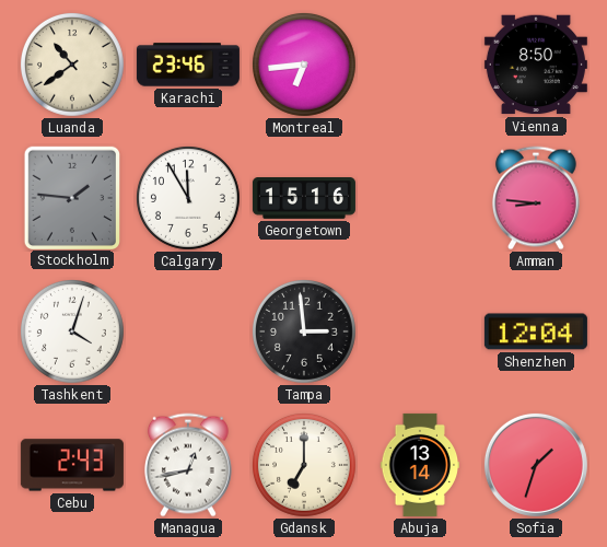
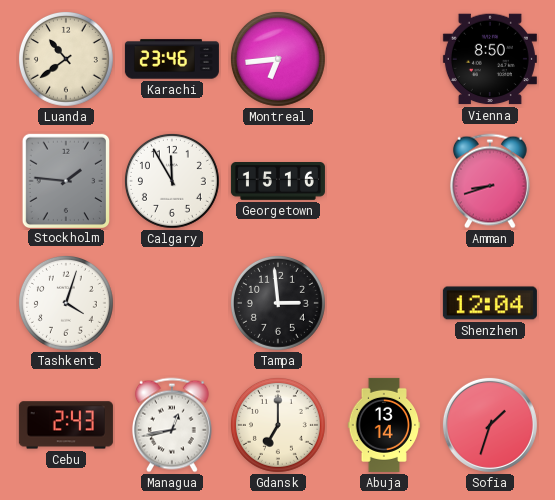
Amman: 8:46 -> 8:42 (490, 181)
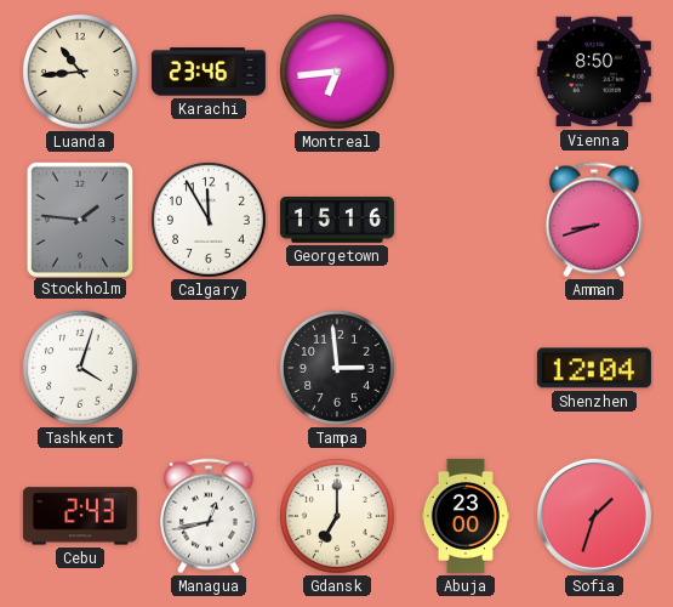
Luanda: 10:39 -> 10:44 (80, 72)
Abuja: 13:14 -> 23:00 (466, 516)
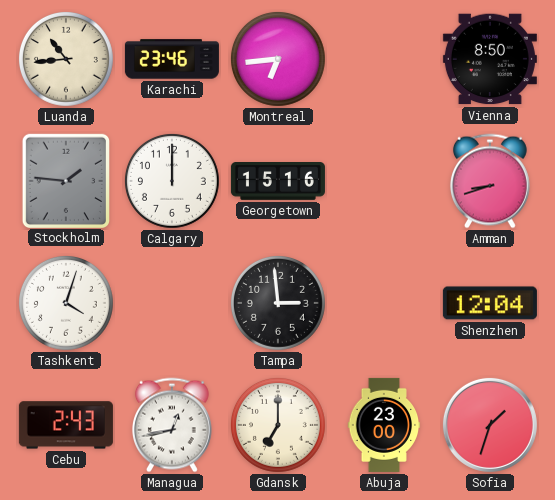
Calgary: 11:55 -> 12:00 (172, 181)
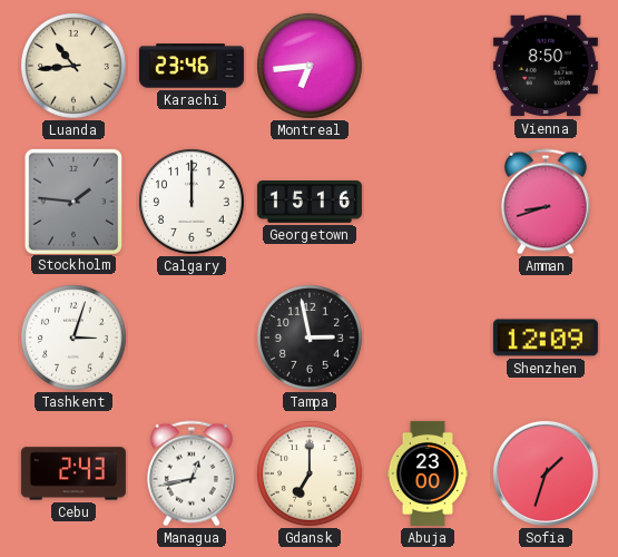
Tashkent: 4:03 -> 3:03 (73, 338)
Tampa: 2:59 -> 2:58 (310, 338)
Shenzhen: 12:04 -> 12:09 (546, 338)
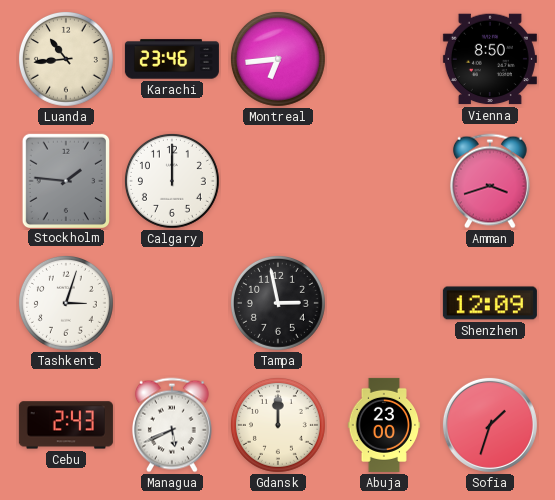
Georgetown: 15:16 -> none (310, 202)
Amman: 8:42 -> 3:42 (490, 181)
Managua: 12:43 -> 5:41 (172, 425)
Gdansk: 7:00 -> 12:00 (278, 425)
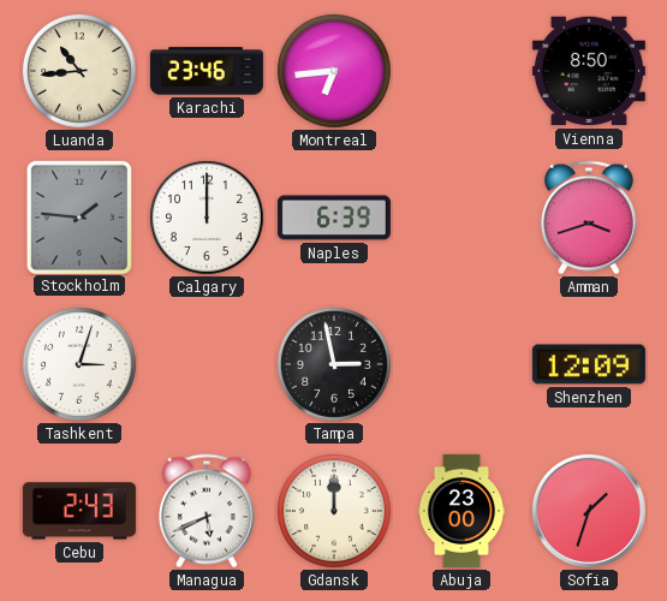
Naples: none -> 6:39 (334, 218)
